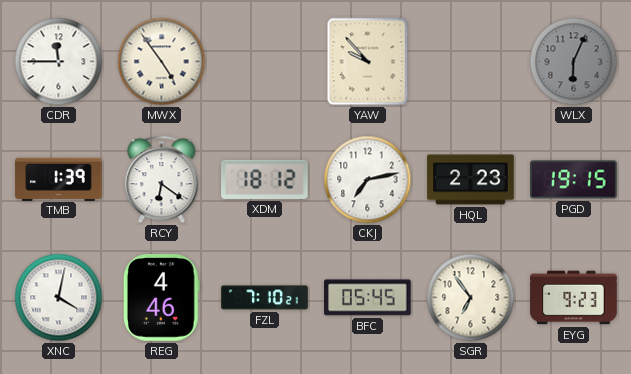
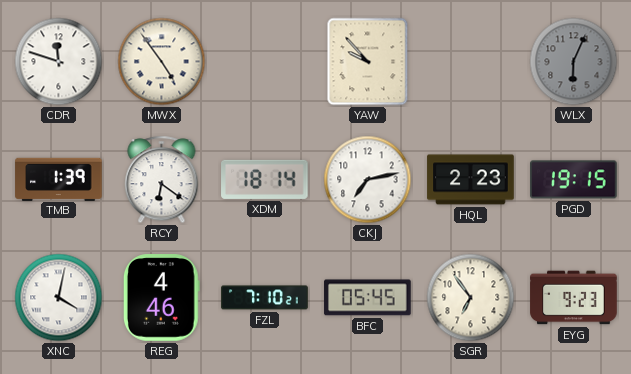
CDR: 11:45 -> 11:48 (59, 62)
XDM: 18:12 -> 18:14 (265, 179)
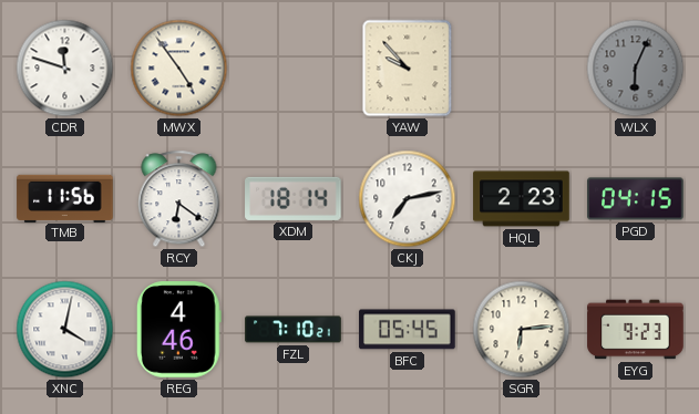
TMB: 1:39 -> 11:56 (65, 198)
PGD: 19:15 -> 04:15 (636, 199)
SGR: 6:54 -> 6:14 (522, 330)
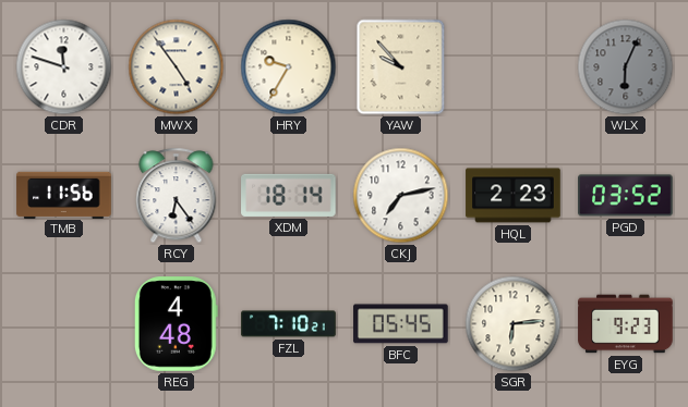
HRY: none -> 9:35 (289, 67)
RCY: 6:21 -> 6:24 (177, 196)
PGD: 04:15 -> 03:52 (626, 196)
XNC: 4:02 -> none (65, 330)
REG: 4:46 -> 4:48 (176, 324)
